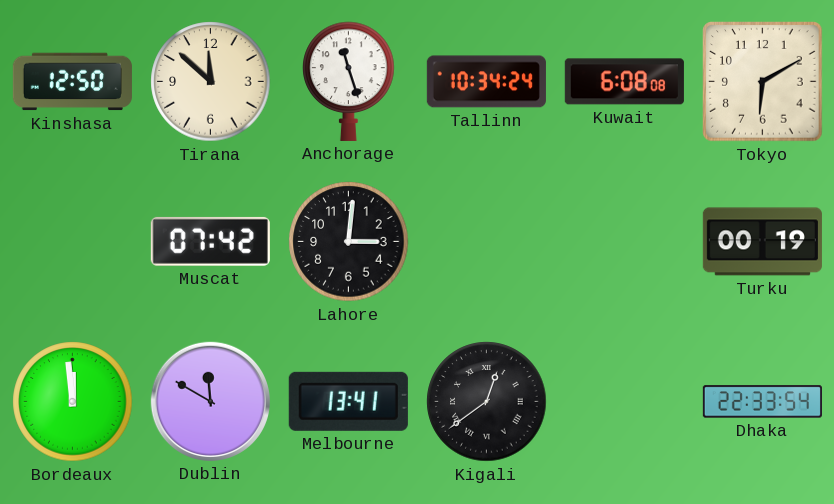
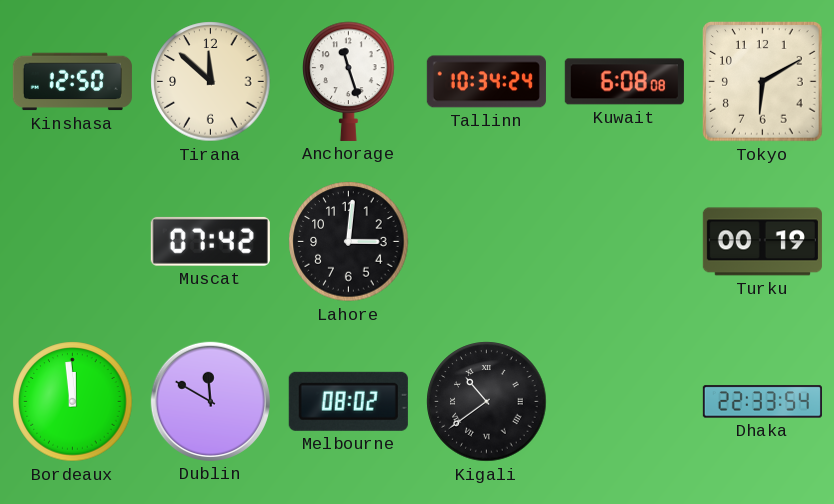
Melbourne: 13:41 -> 08:02 (348, 401)
Kigali: 12:39 -> 10:39 (487, 402)
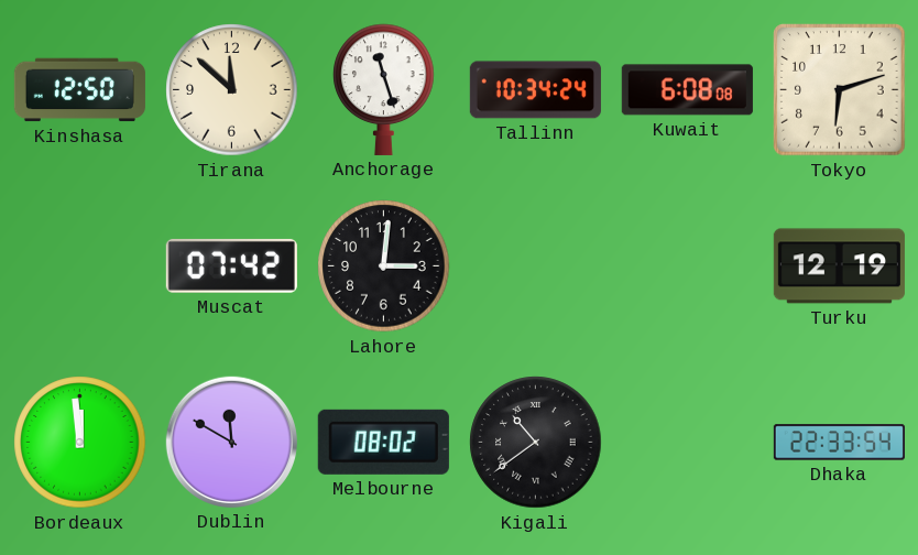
Tokyo: 6:10 -> 6:12 (840, 90)
Turku: 00:19 -> 12:19 (839, 266)
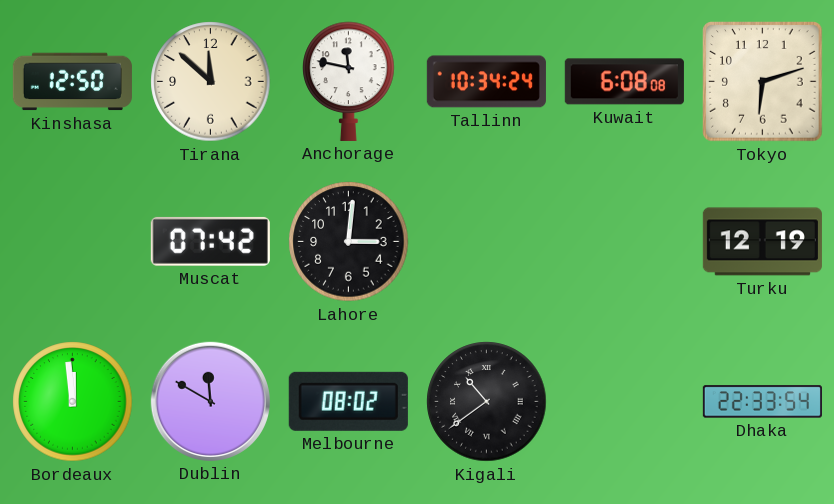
Anchorage: 11:27 -> 11:47 (349, 81)
